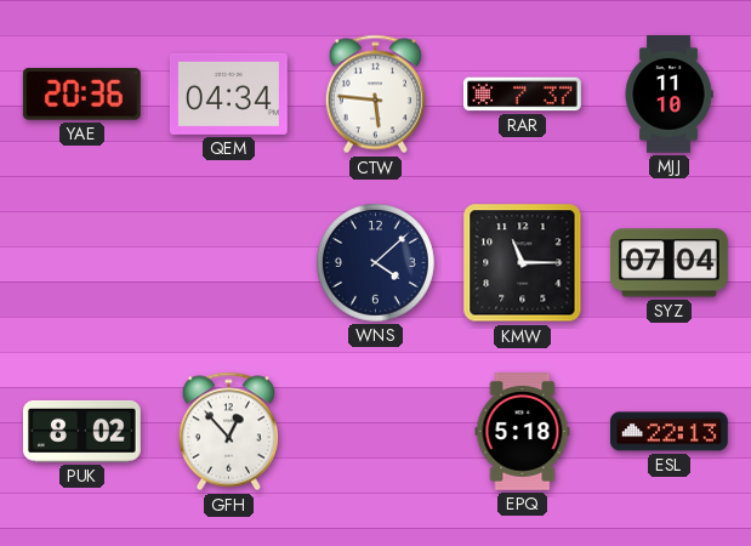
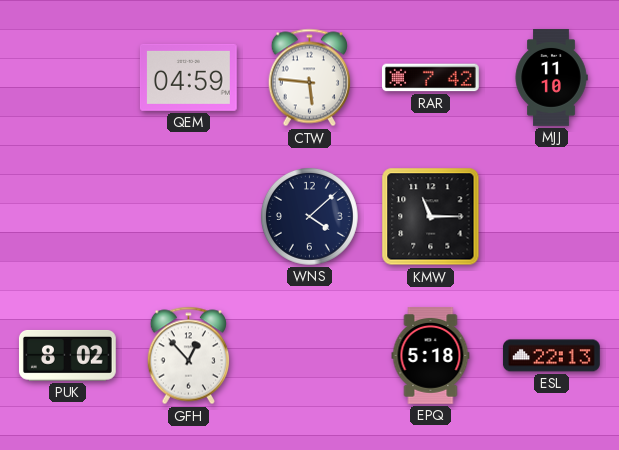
YAE: 20:36 -> none (81, 95)
QEM: 04:34 -> 04:59 (188, 77)
RAR: 7:37 -> 7:42 (430, 78)
SYZ: 07:04 -> none (668, 263)
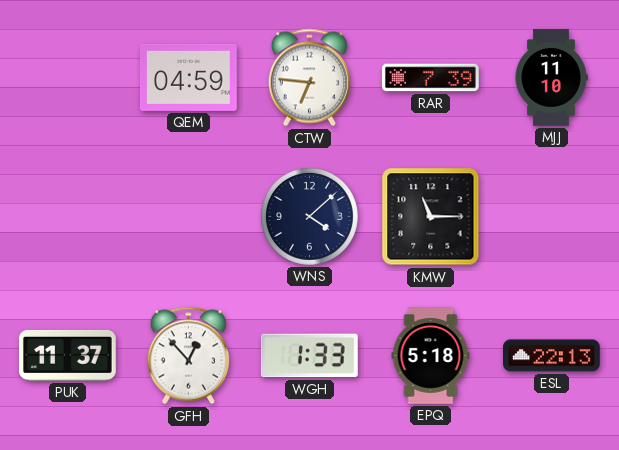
CTW: 5:46 -> 6:46 (309, 78)
RAR: 7:42 -> 7:39 (430, 78)
PUK: 8:02 -> 11:37 (67, 355)
WGH: none -> 1:33 (309, 356)
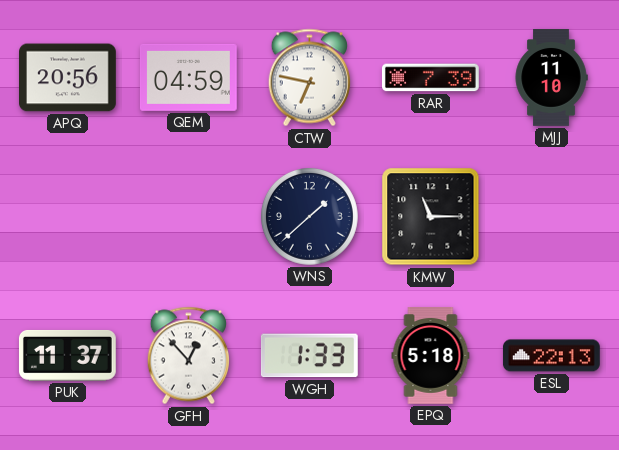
APQ: none -> 20:56 (68, 78)
CTW: 6:46 -> 6:47 (309, 78)
WNS: 4:08 -> 1:38 (309, 216)
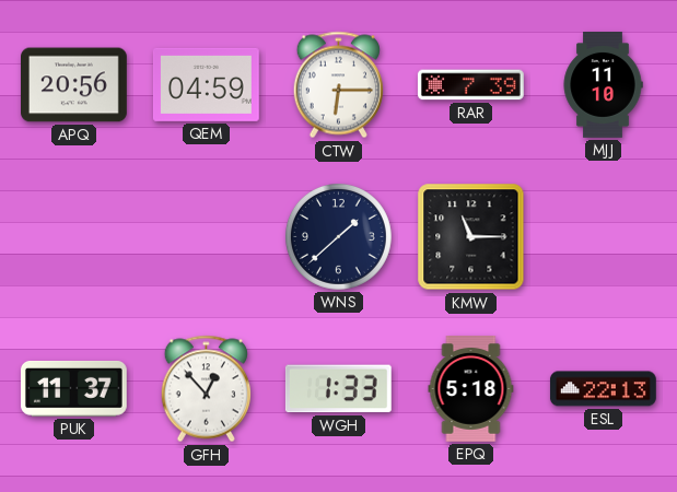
CTW: 6:47 -> 6:15 (338, 85)
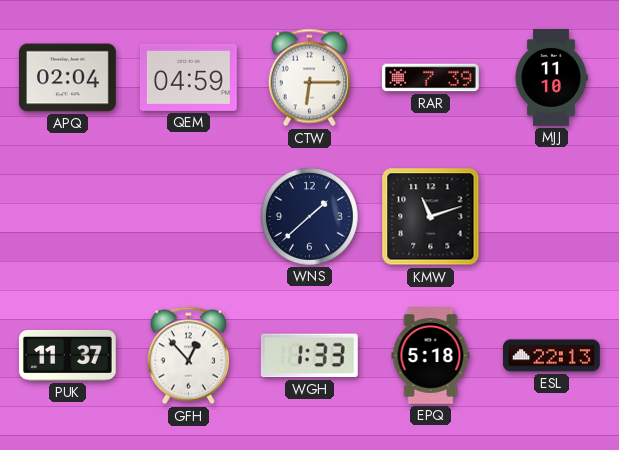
APQ: 20:56 -> 02:04 (68, 78)
KMW: 11:15 -> 11:12 (431, 217)
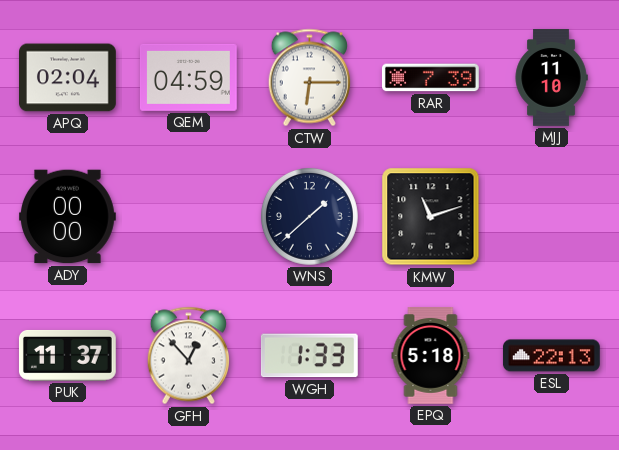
ADY: none -> 00:00 (68, 217)
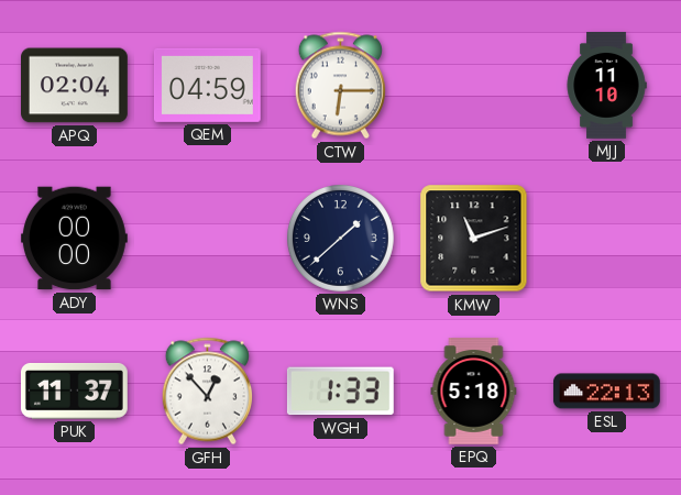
RAR: 7:39 -> none (430, 78)
